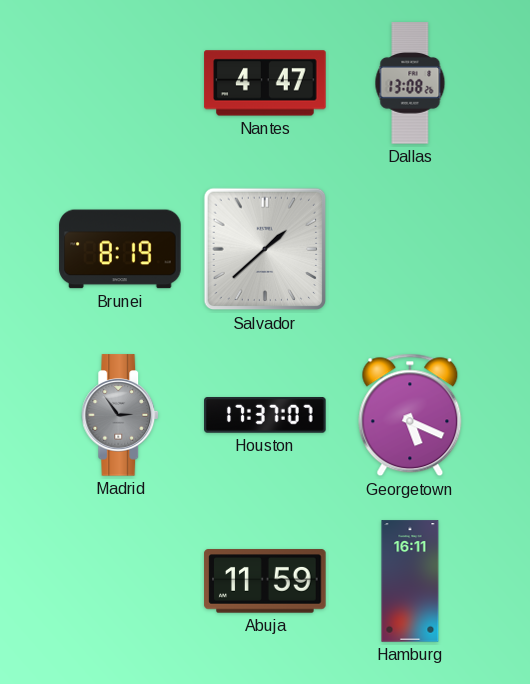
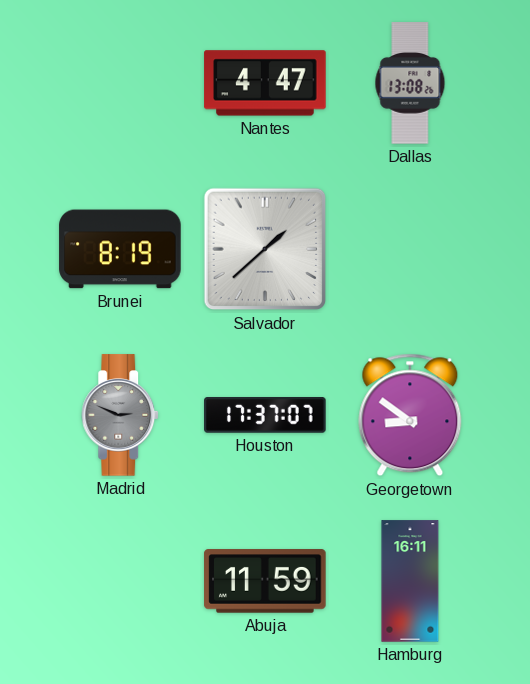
Madrid: 2:54 -> 2:49 (121, 415)
Georgetown: 5:19 -> 8:51 (410, 415)
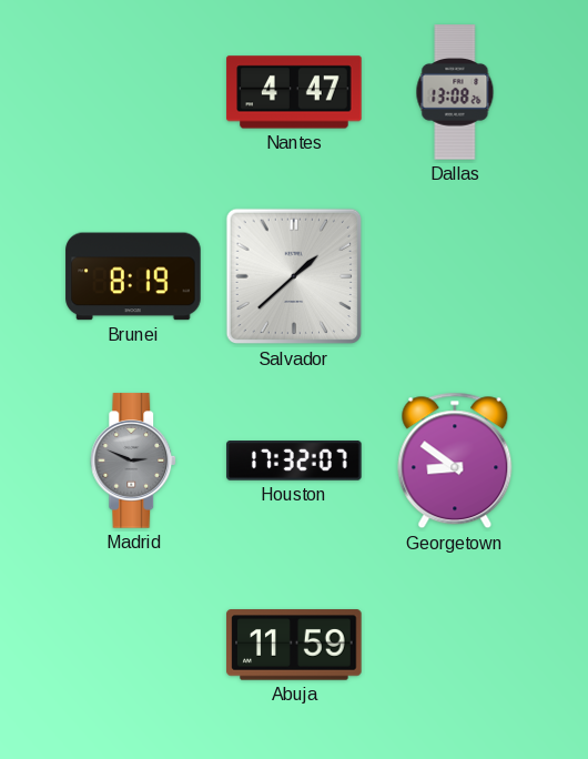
Houston: 17:37 -> 17:32 (294, 462)
Hamburg: 16:11 -> none (410, 581)
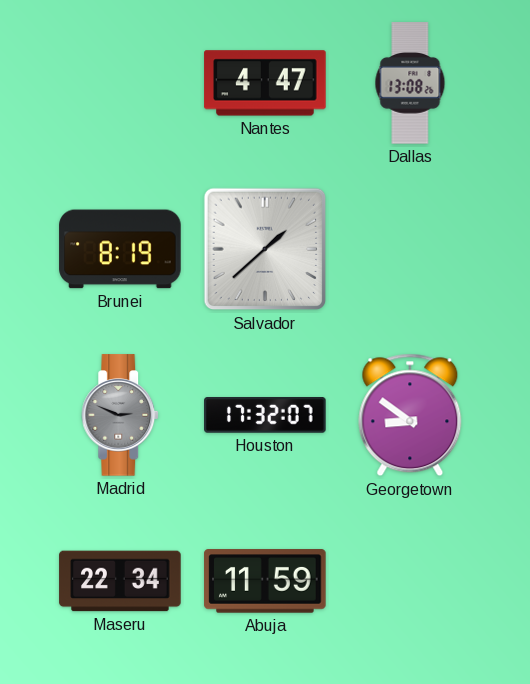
Maseru: none -> 22:34 (120, 581)
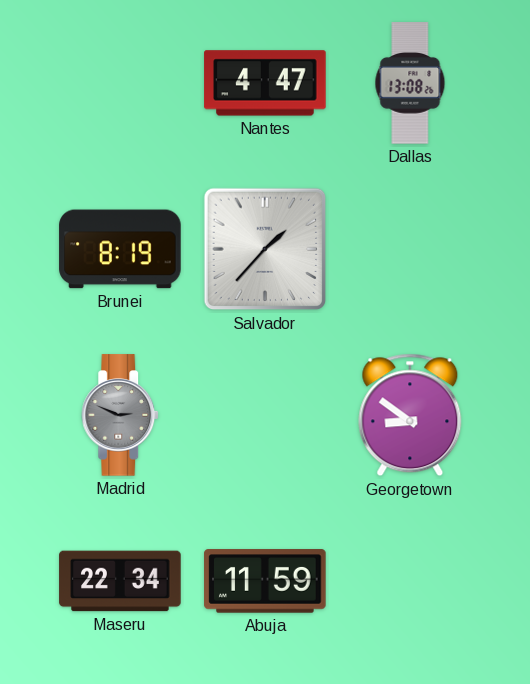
Salvador: 1:38 -> 1:37 (265, 249)
Houston: 17:32 -> none (265, 416)
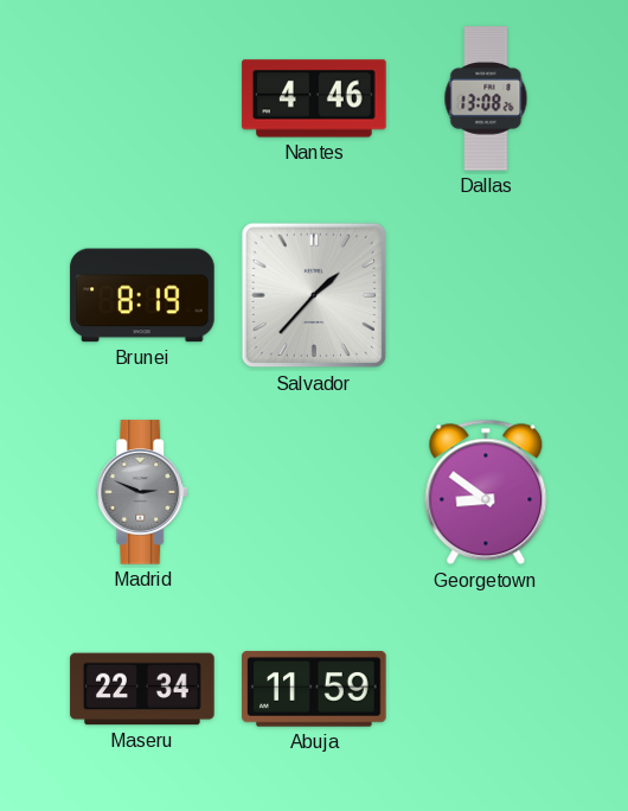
Nantes: 4:47 -> 4:46 (314, 98)
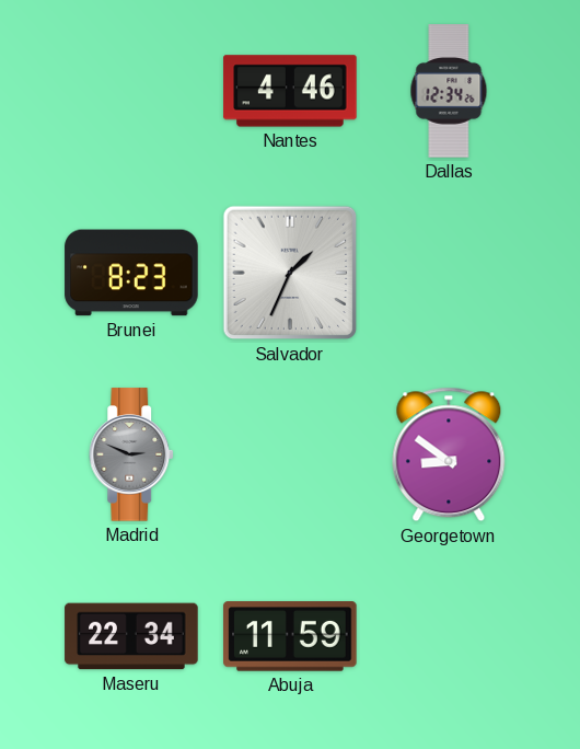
Dallas: 13:08 -> 12:34 (449, 91)
Brunei: 8:19 -> 8:23 (131, 273)
Salvador: 1:37 -> 1:34 (290, 273)
